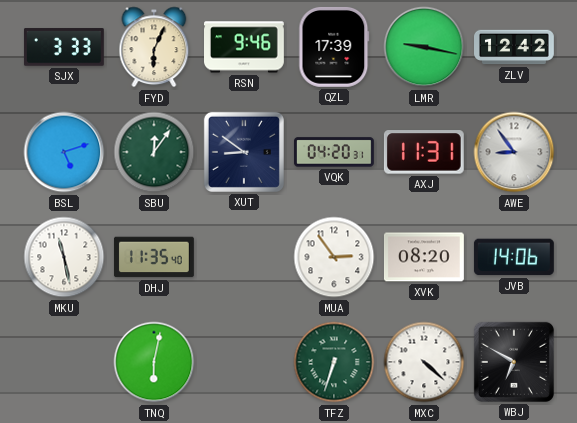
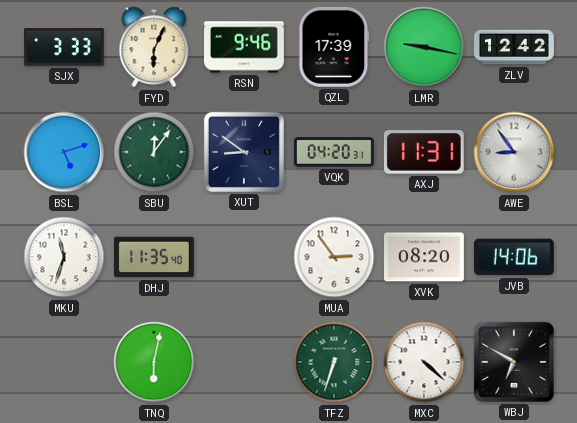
MKU: 11:28 -> 11:33 (64, 257)
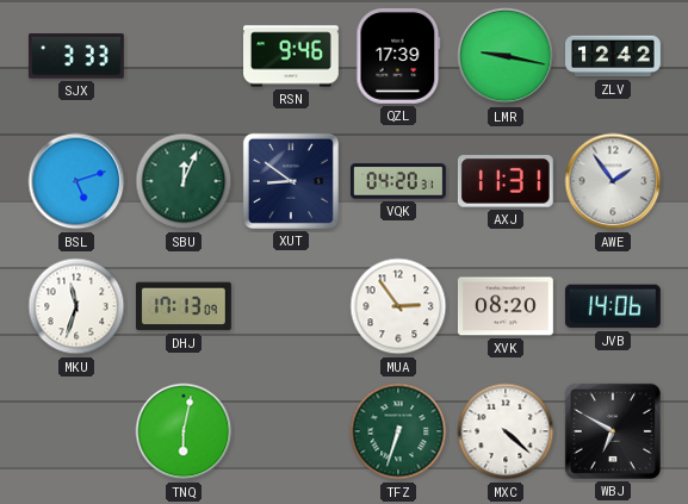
FYD: 6:04 -> none (154, 47)
SBU: 12:06 -> 12:04 (184, 181)
AWE: 8:54 -> 1:54 (613, 181)
DHJ: 11:35 -> 17:13 (184, 306)
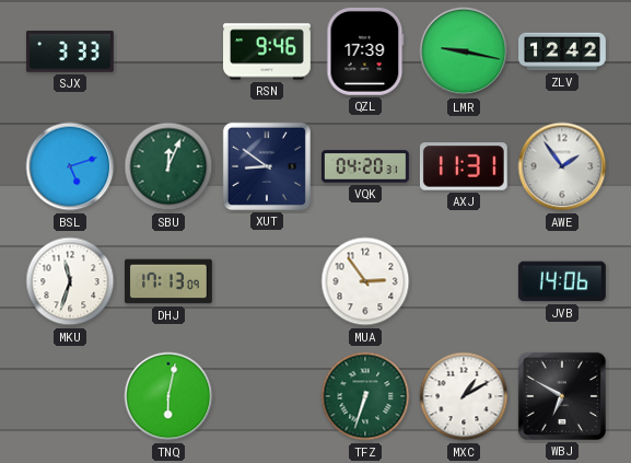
XVK: 08:20 -> none (506, 306)
MXC: 4:22 -> 1:10 (464, 396)
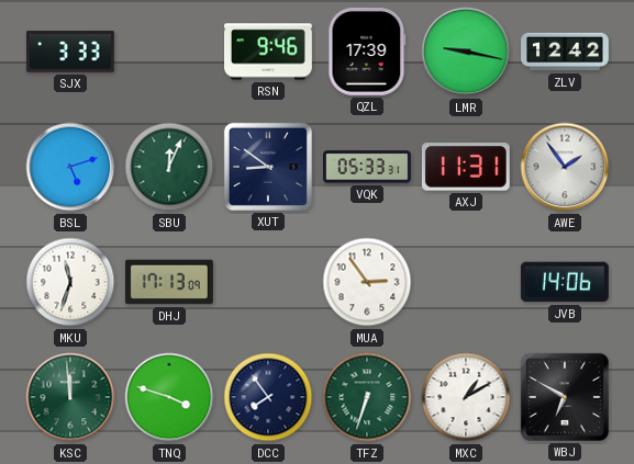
VQK: 04:20 -> 05:33 (367, 167)
KSC: none -> 11:59 (70, 397)
TNQ: 6:02 -> 3:48 (169, 397)
DCC: none -> 7:54 (268, 397)
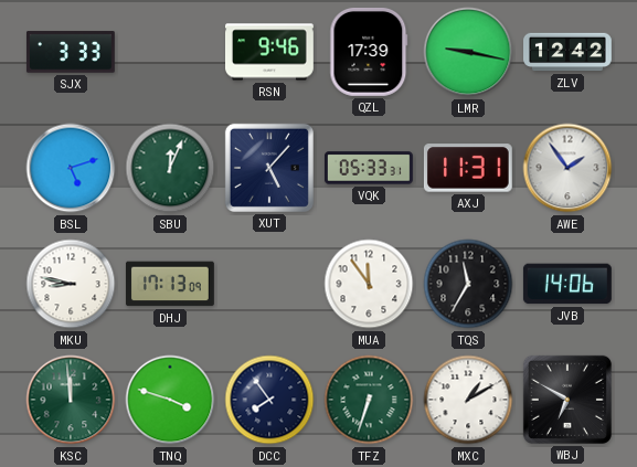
XUT: 8:51 -> 5:07 (269, 168)
MKU: 11:33 -> 8:47 (71, 284)
MUA: 2:54 -> 11:54 (369, 284)
TQS: none -> 11:35 (468, 284)
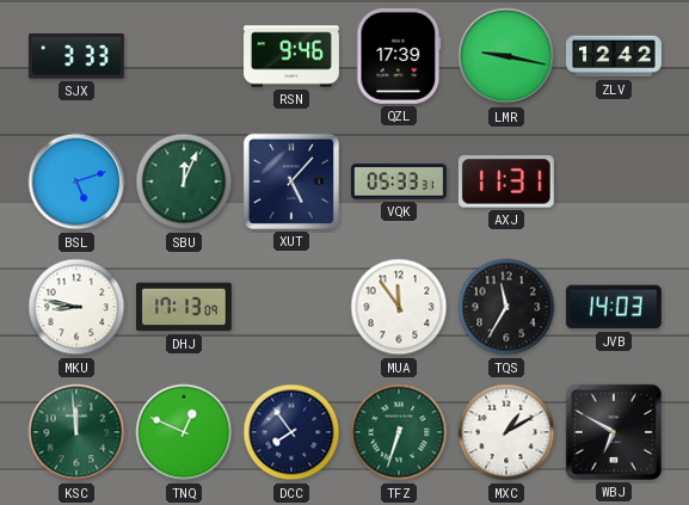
AWE: 1:54 -> none (567, 168)
JVB: 14:06 -> 14:03 (614, 307)
TNQ: 3:48 -> 12:49 (184, 432)
